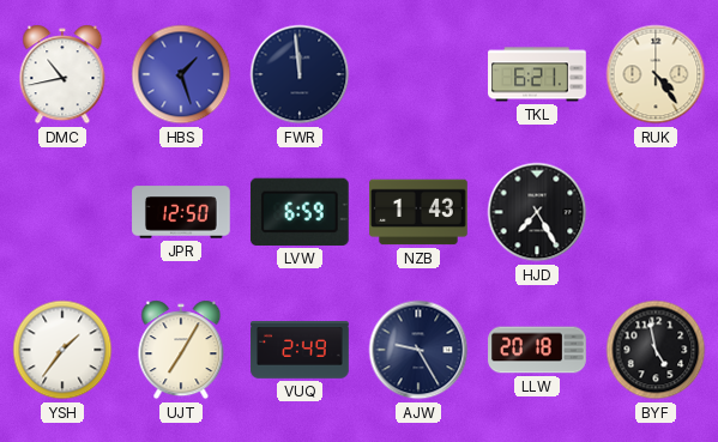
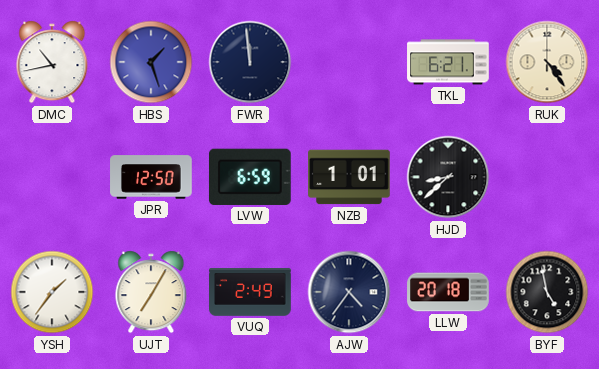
NZB: 1:43 -> 1:01 (349, 177)
HJD: 7:25 -> 8:38 (448, 177)
AJW: 9:25 -> 4:36 (349, 292)
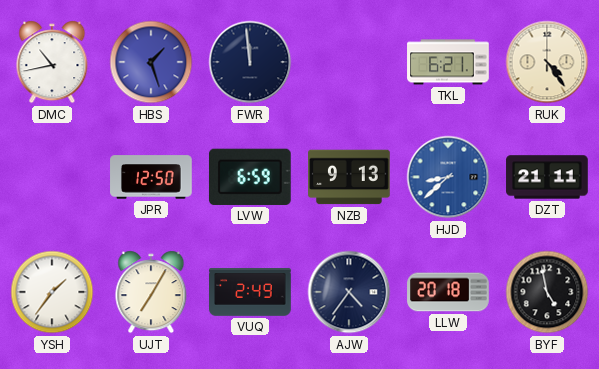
NZB: 1:01 -> 9:13 (349, 177)
HJD dial: black -> blue (448, 177)
DZT: none -> 21:11 (547, 177)
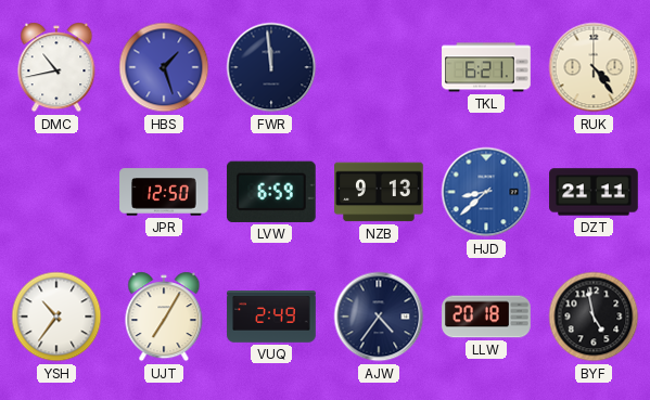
YSH: 1:36 -> 10:36 (56, 317)
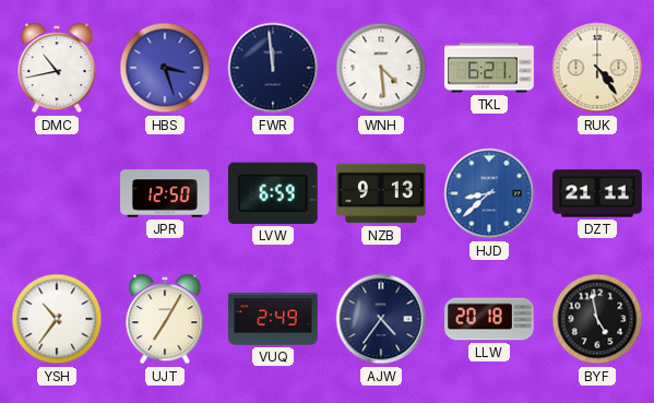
HBS: 1:27 -> 3:27 (165, 68)
WNH: none -> 4:29 (381, 68)
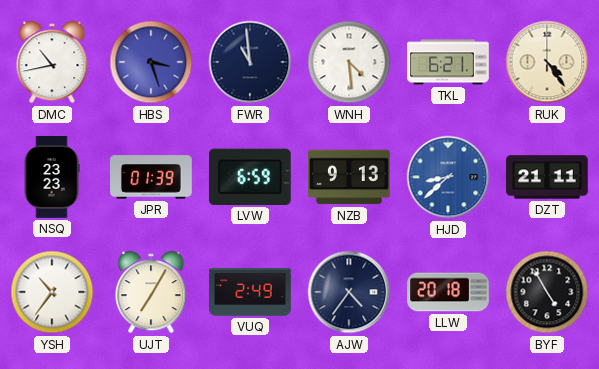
FWR: 11:59 -> 10:59 (250, 62)
NSQ: none -> 23:23 (52, 177)
JPR: 12:50 -> 01:39 (151, 177)
BYF: 4:58 -> 4:55 (547, 292)
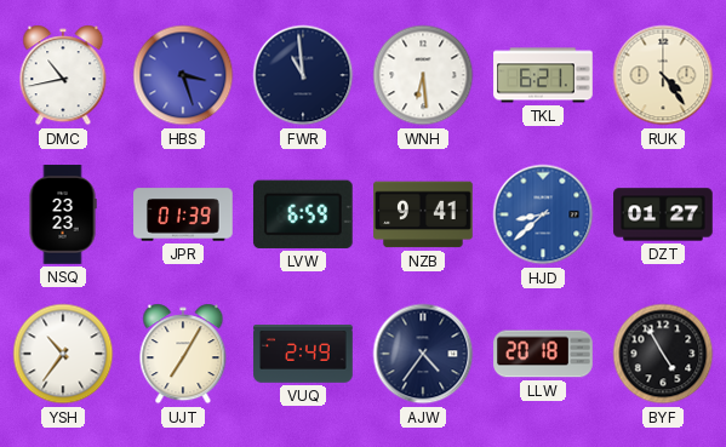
WNH: 4:29 -> 6:29 (423, 75)
NZB: 9:13 -> 9:41 (423, 214)
DZT: 21:11 -> 01:27 (663, 214)
